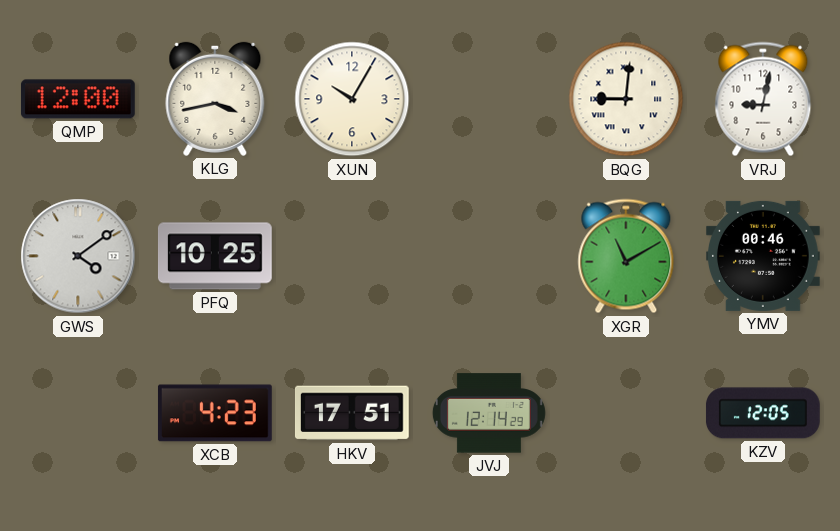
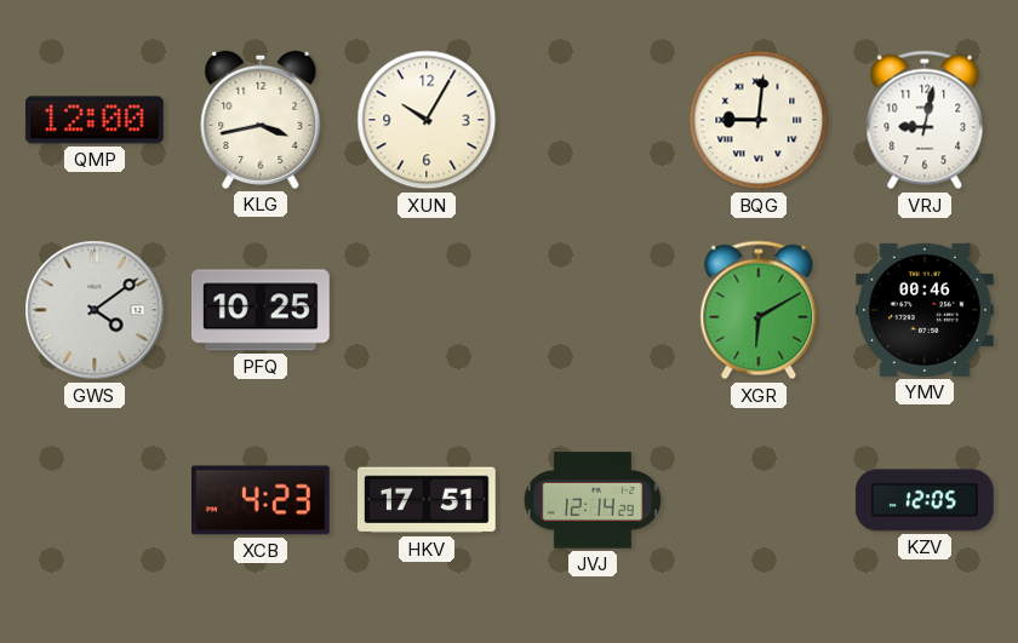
XGR: 11:10 -> 6:10 (759, 310)
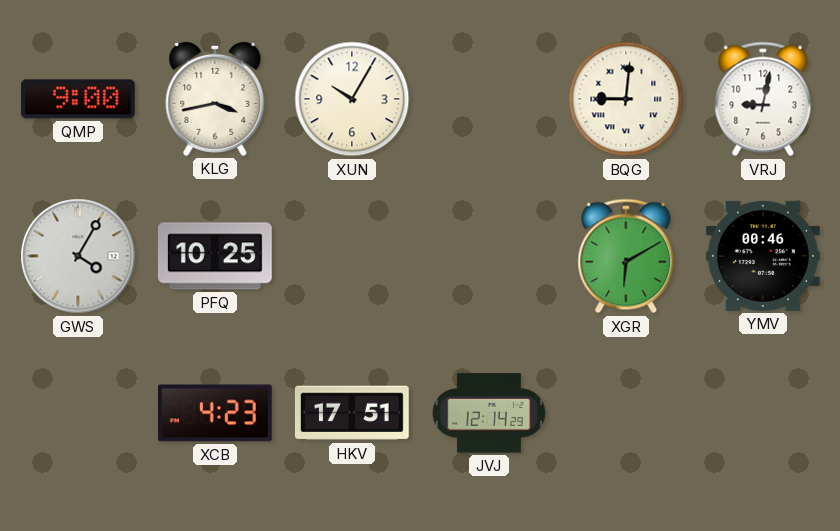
QMP: 12:00 -> 9:00 (78, 99)
GWS: 4:09 -> 4:05 (78, 256)
KZV: 12:05 -> none (925, 500)
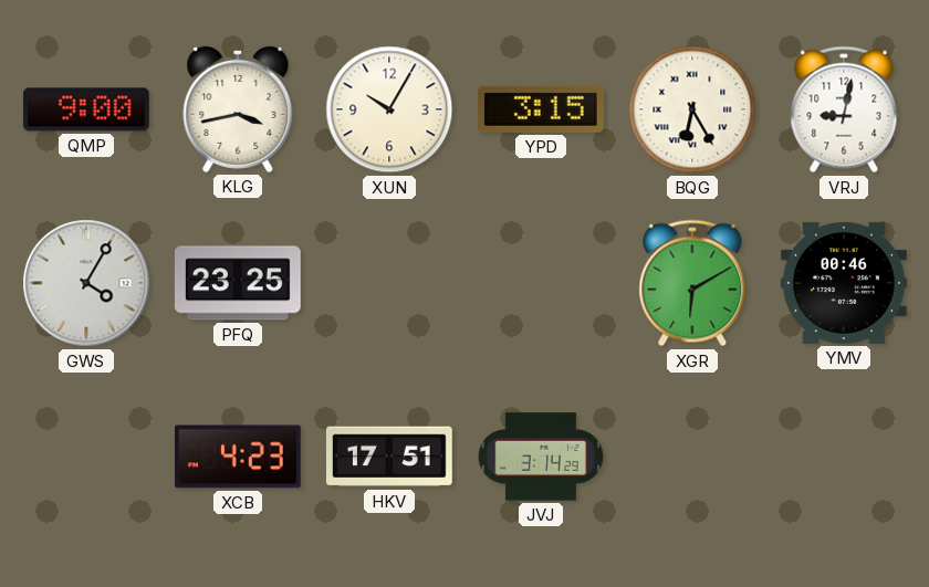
YPD: none -> 3:15 (541, 109)
BQG: 9:01 -> 6:25 (692, 109)
PFQ: 10:25 -> 23:25 (238, 283)
JVJ: 12:14 -> 3:14 (541, 457)
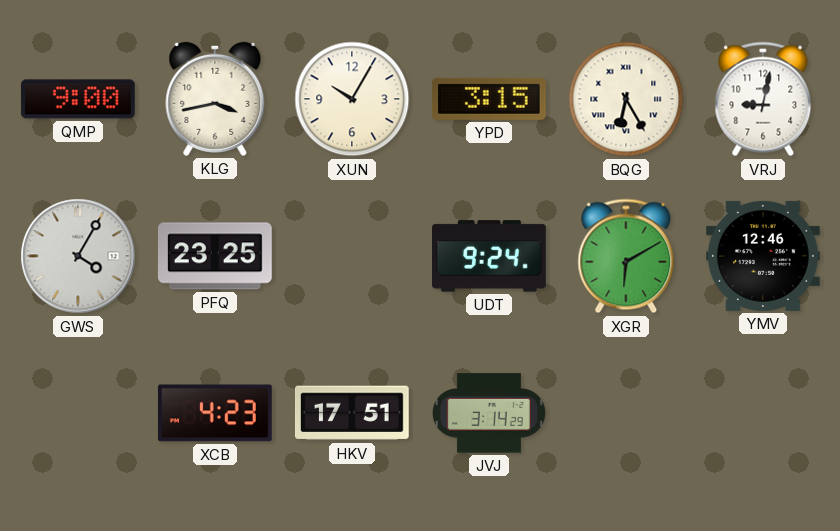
UDT: none -> 9:24 (490, 256)
YMV: 00:46 -> 12:46 (764, 256)
